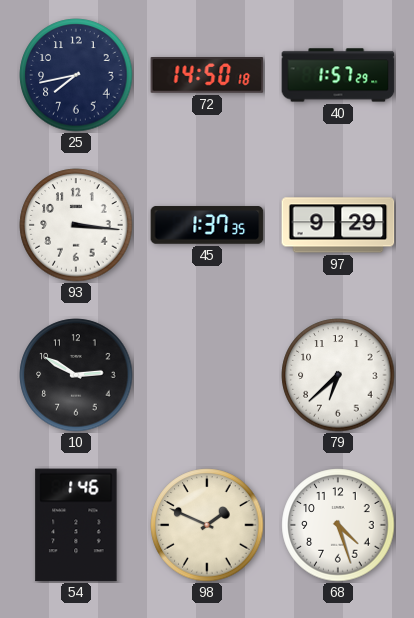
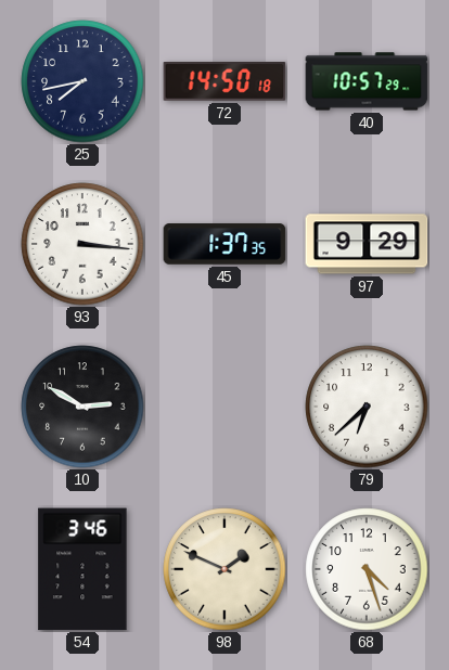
40: 1:57 -> 10:57 (367, 81)
54: 1:46 -> 3:46 (82, 569)
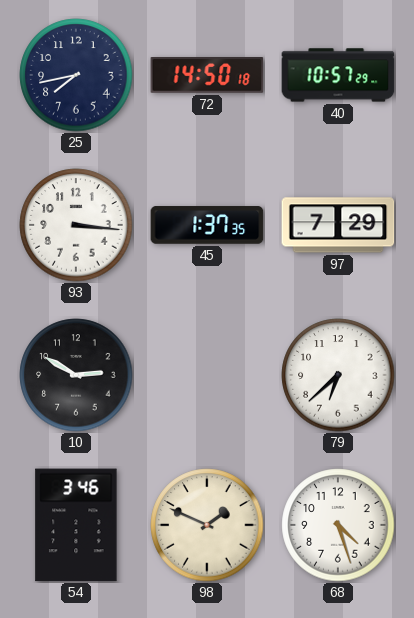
97: 9:29 -> 7:29 (338, 225)
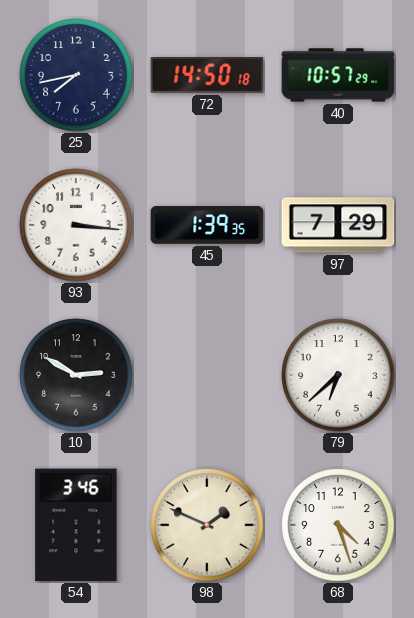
45: 1:37 -> 1:39 (207, 225)
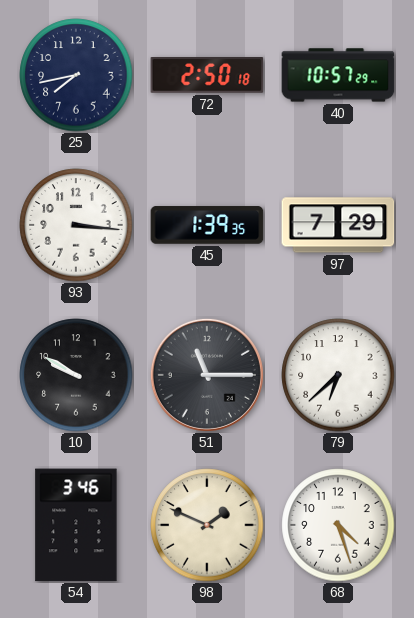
72: 14:50 -> 2:50 (207, 75)
10: 2:50 -> 9:50 (76, 375)
51: none -> 11:15 (207, 375)
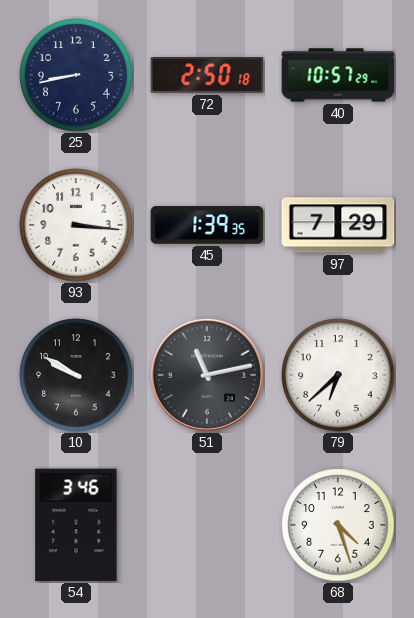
25: 7:43 -> 8:43 (76, 75)
51: 11:15 -> 11:13 (207, 375)
98: 1:49 -> none (207, 525)
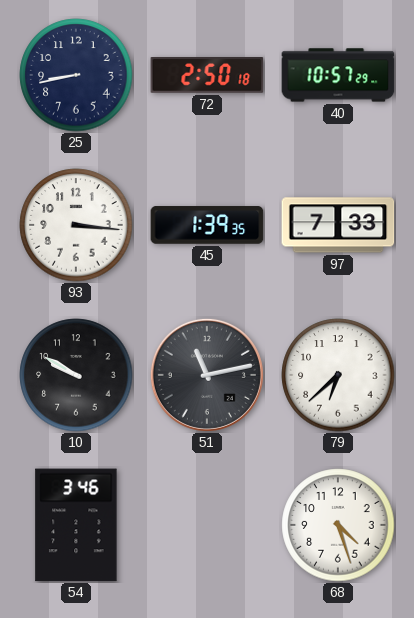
97: 7:29 -> 7:33 (338, 225)
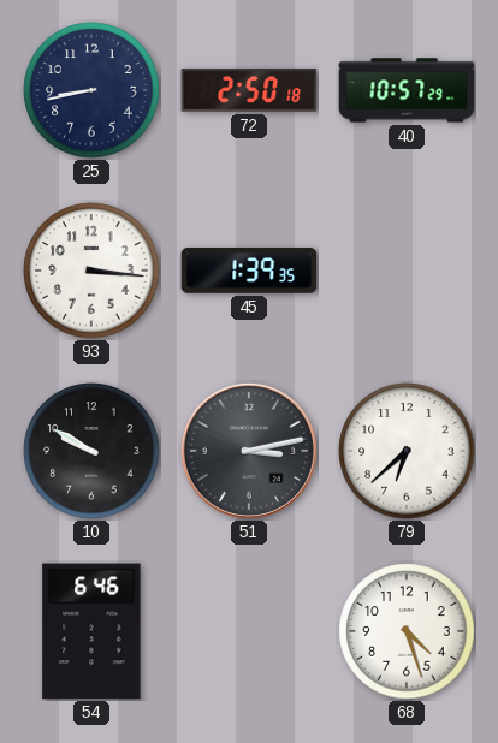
97: 7:33 -> none (338, 225)
51: 11:13 -> 3:13 (249, 451)
54: 3:46 -> 6:46 (91, 631)
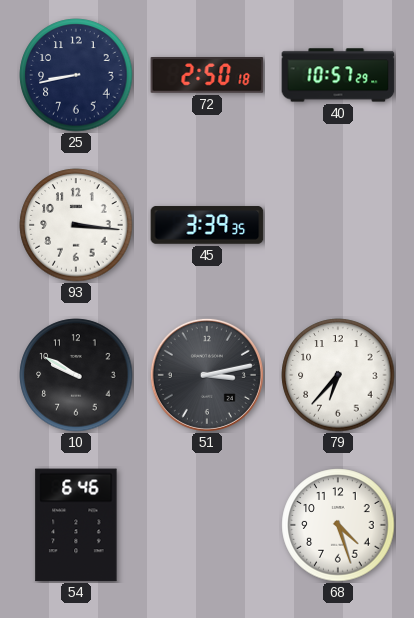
45: 1:39 -> 3:39 (207, 225)
79: 6:38 -> 6:37 (338, 375)
